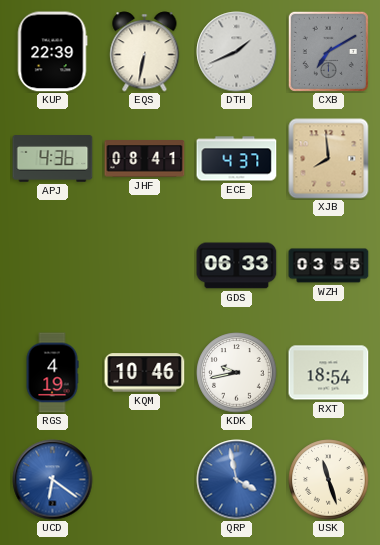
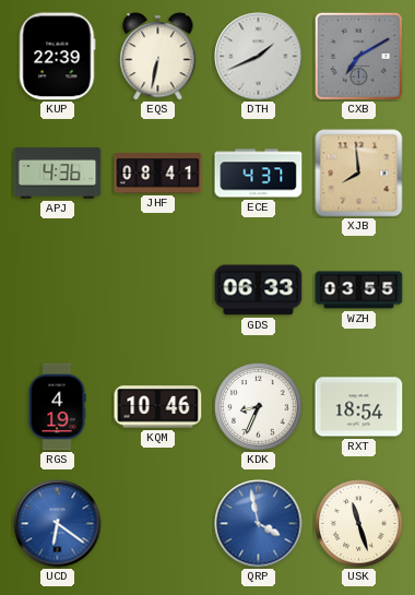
KDK: 9:43 -> 8:34 (259, 407)
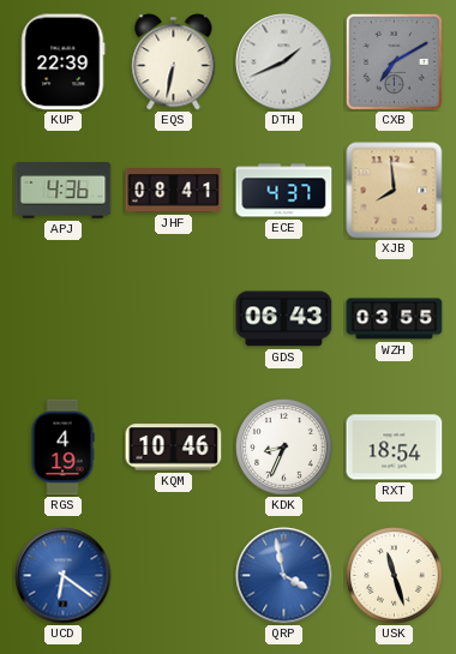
GDS: 06:33 -> 06:43 (284, 319)
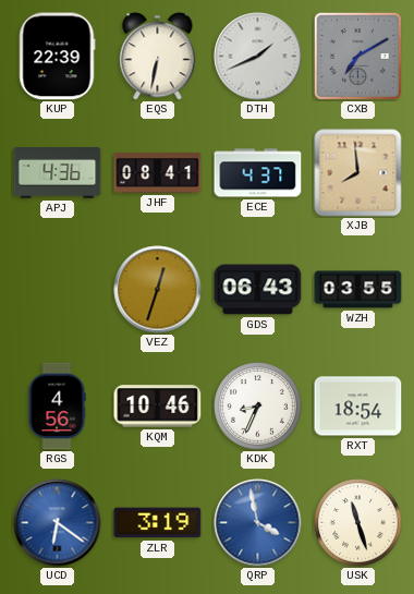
VEZ: none -> 12:33 (158, 290)
RGS: 4:19 -> 4:56 (57, 407)
ZLR: none -> 3:19 (158, 523)
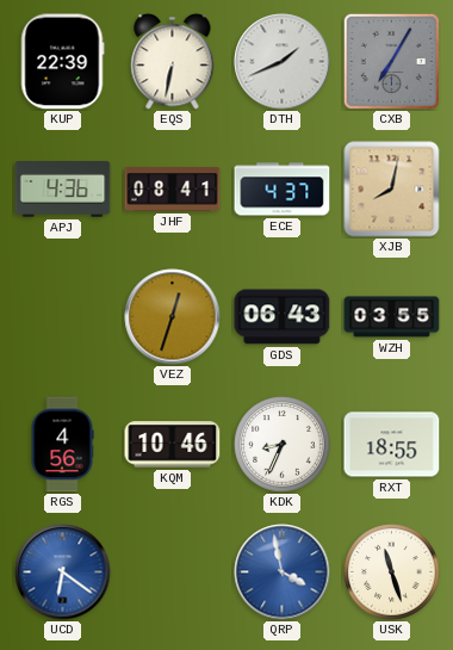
CXB: 7:10 -> 7:05 (391, 61)
XJB: 7:59 -> 8:02 (392, 190)
RXT: 18:54 -> 18:55 (392, 445)
ZLR: 3:19 -> none (158, 523)
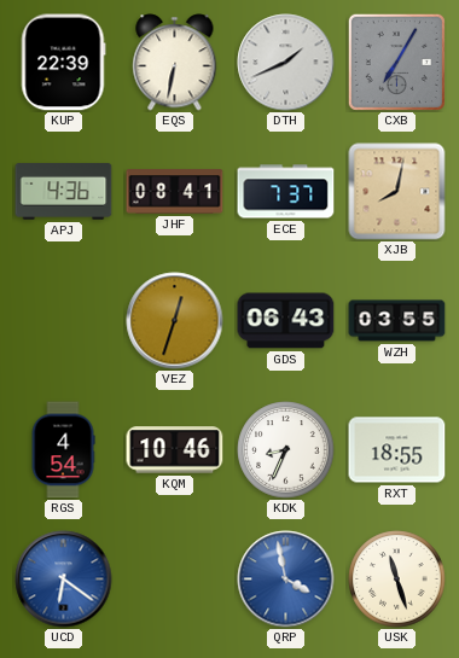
ECE: 4:37 -> 7:37 (286, 192)
RGS: 4:56 -> 4:54 (63, 450)
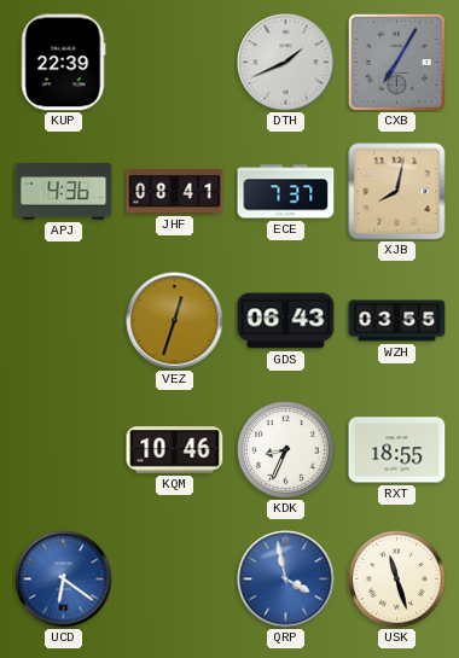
EQS: 6:32 -> none (175, 63)
RGS: 4:54 -> none (63, 450)
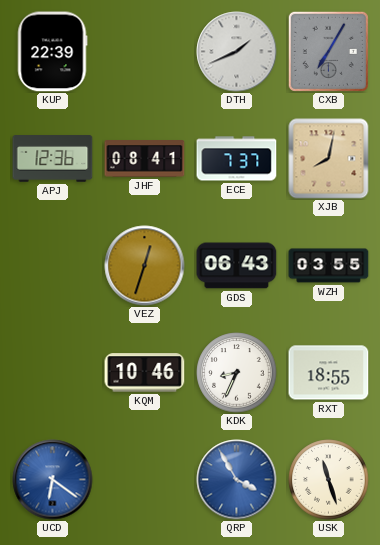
APJ: 4:36 -> 12:36 (53, 159)
QRP: 3:58 -> 3:55 (237, 480)
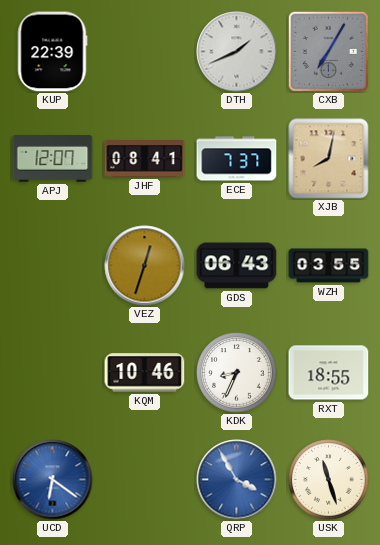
APJ: 12:36 -> 12:07 (53, 159)
